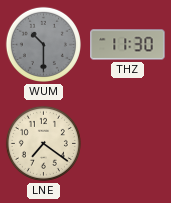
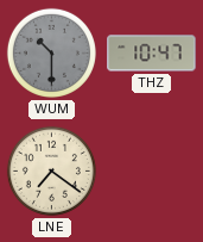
THZ: 11:30 -> 10:47 (152, 54)
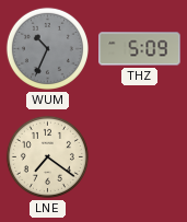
WUM: 10:30 -> 10:34 (47, 48)
THZ: 10:47 -> 5:09 (140, 49)
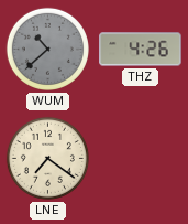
WUM: 10:34 -> 10:38 (47, 49)
THZ: 5:09 -> 4:26 (141, 50)
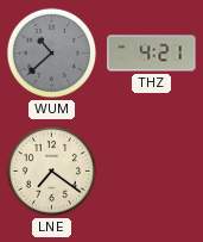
THZ: 4:26 -> 4:21 (152, 54)
